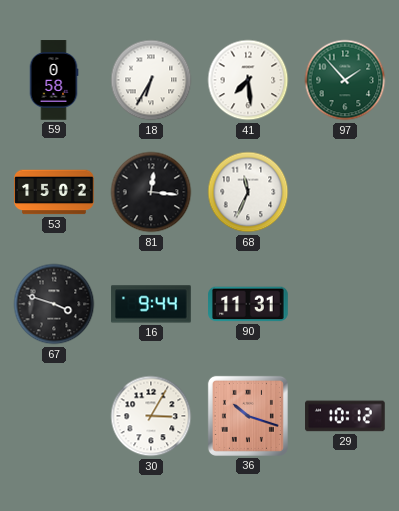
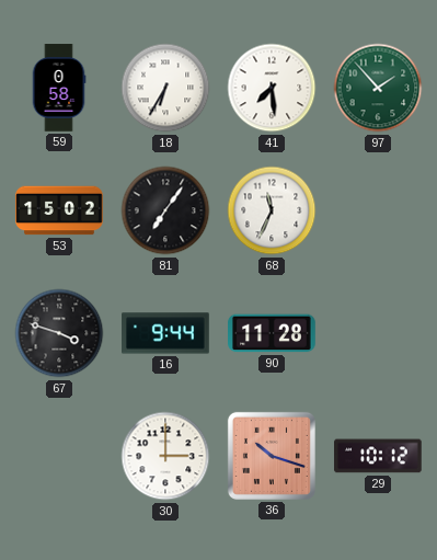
81: 12:16 -> 7:06 (165, 210)
90: 11:31 -> 11:28 (272, 333)
30: 3:05 -> 3:00 (165, 456)
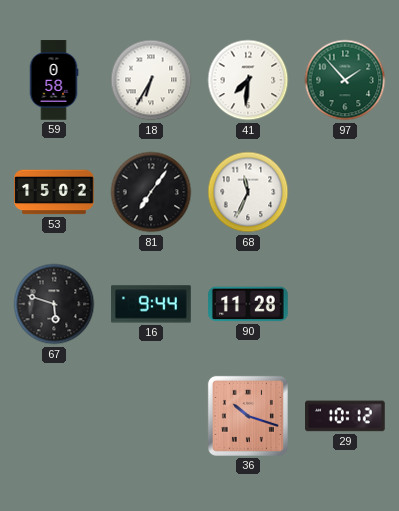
41: 7:29 -> 7:31 (248, 80)
67: 3:48 -> 5:48 (54, 304)
30: 3:00 -> none (165, 456)
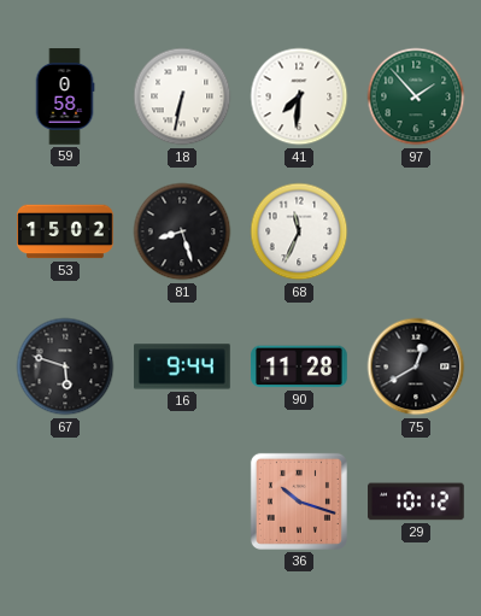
18: 6:35 -> 6:32 (182, 96)
81: 7:06 -> 8:27 (182, 231)
75: none -> 12:40 (416, 366)
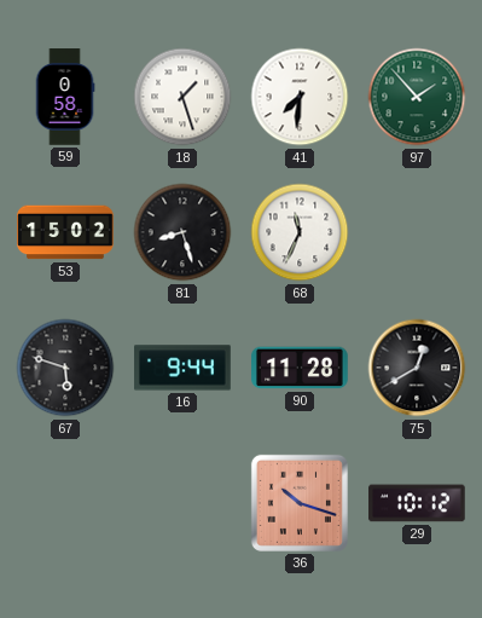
18: 6:32 -> 1:27 (182, 97)
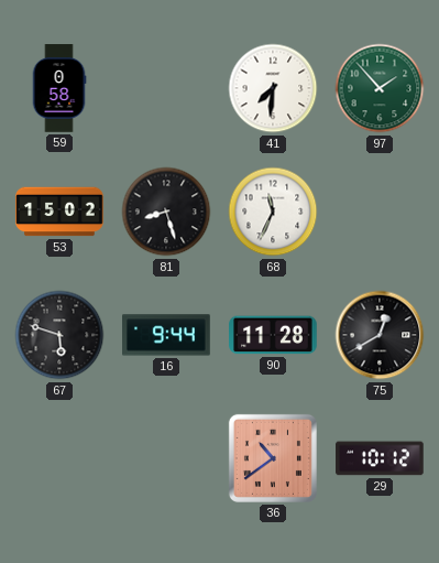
18: 1:27 -> none (182, 97)
36: 10:18 -> 10:39 (273, 458)
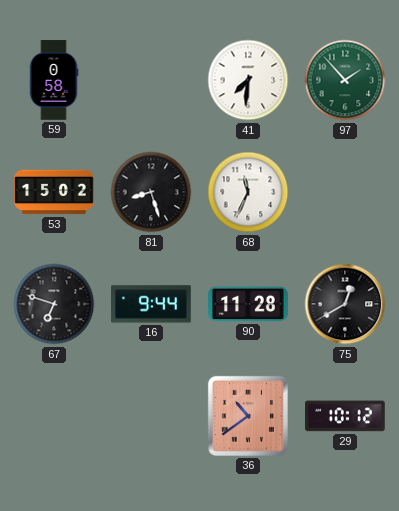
67: 5:48 -> 6:48 (54, 304)
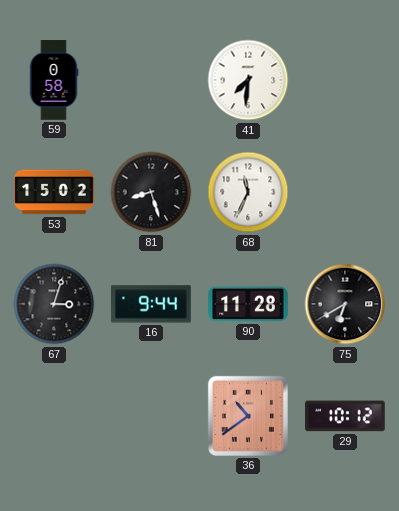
97: 1:53 -> none (345, 80)
67: 6:48 -> 3:03 (54, 304)
75: 12:40 -> 6:40 (345, 304)
